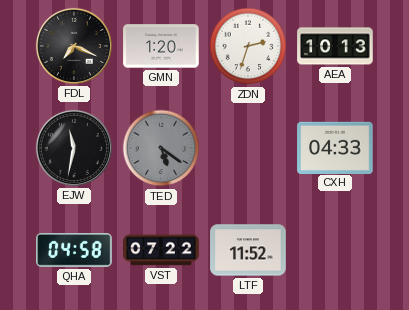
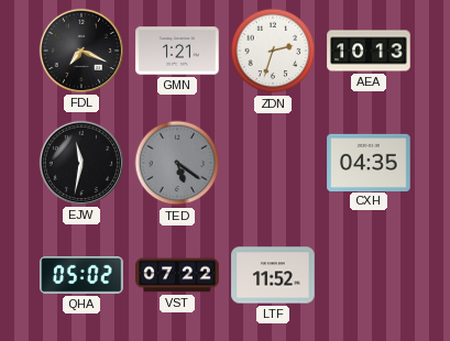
GMN: 1:20 -> 1:21 (177, 51)
CXH: 04:33 -> 04:35 (369, 162)
QHA: 04:58 -> 05:02 (81, 276)
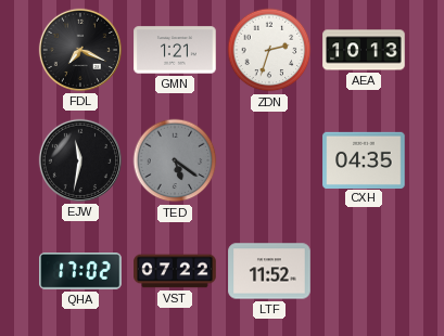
QHA: 05:02 -> 17:02 (80, 272)
